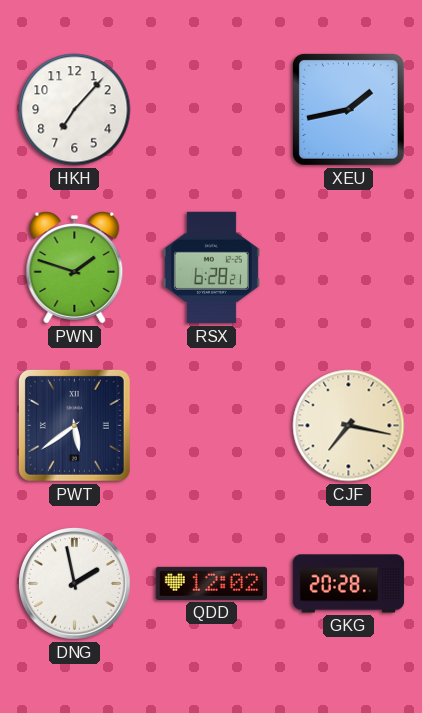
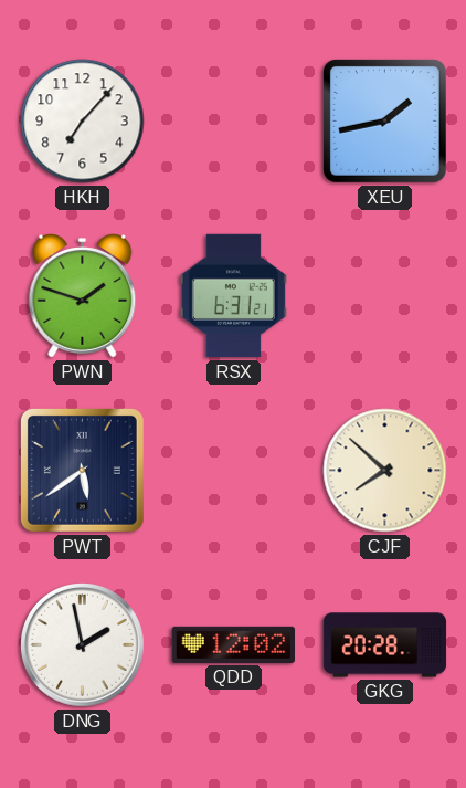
RSX: 6:28 -> 6:31 (233, 296)
CJF: 7:17 -> 7:52 (385, 471)
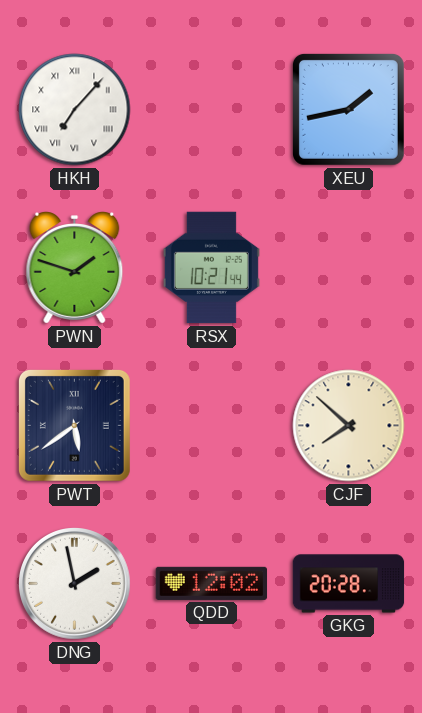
HKH numerals: Arabic -> Roman (75, 110)
RSX: 6:31 -> 10:21 (211, 268)
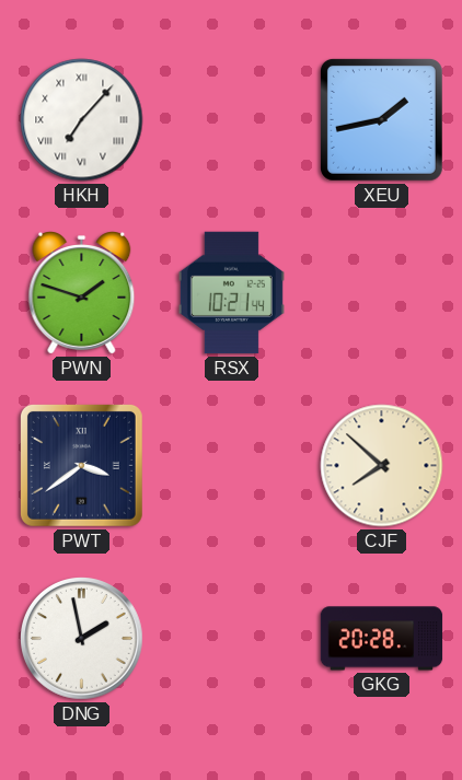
PWT: 5:39 -> 3:39 (81, 465)
QDD: 12:02 -> none (212, 583)
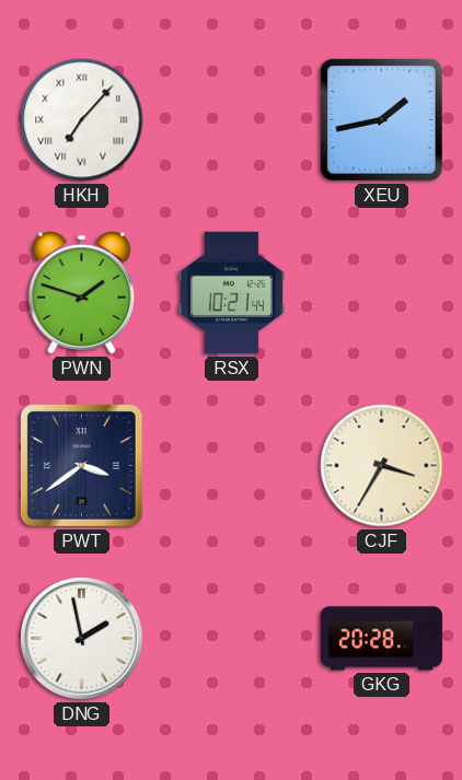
CJF: 7:52 -> 3:35 (382, 466)
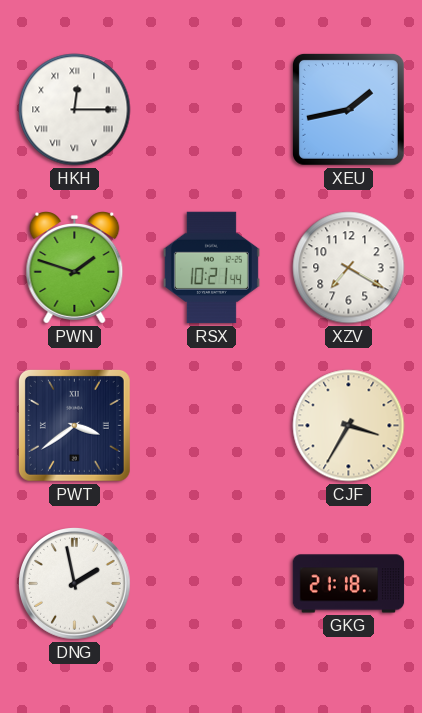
HKH: 7:07 -> 12:15 (75, 110)
XZV: none -> 7:20 (349, 268)
GKG: 20:28 -> 21:18 (349, 584)
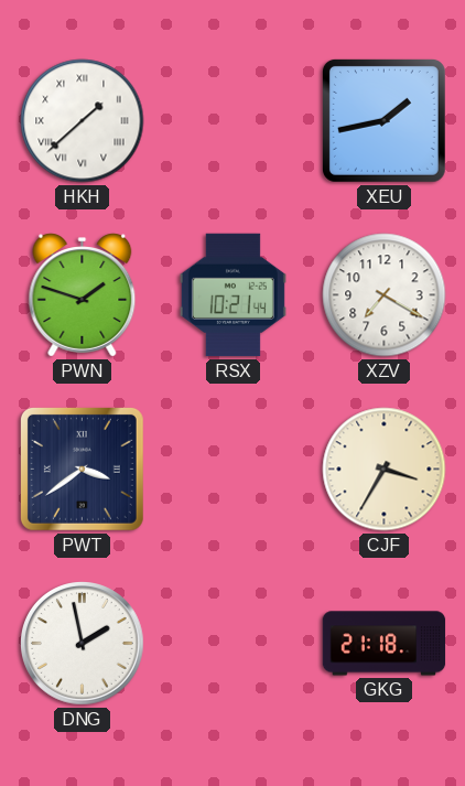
HKH: 12:15 -> 1:38 (83, 121)
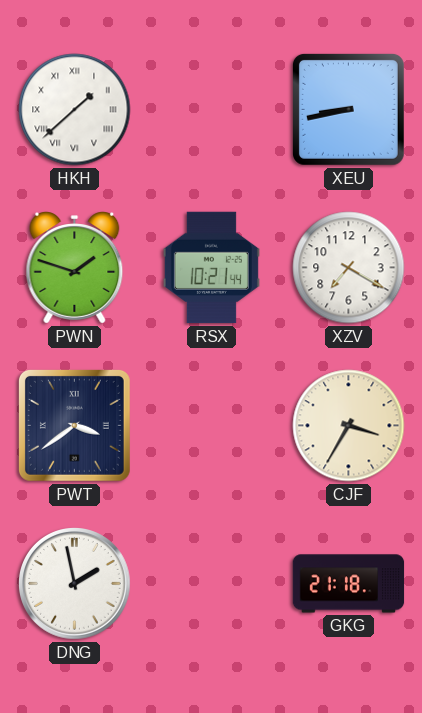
XEU: 1:43 -> 8:43 (348, 109)
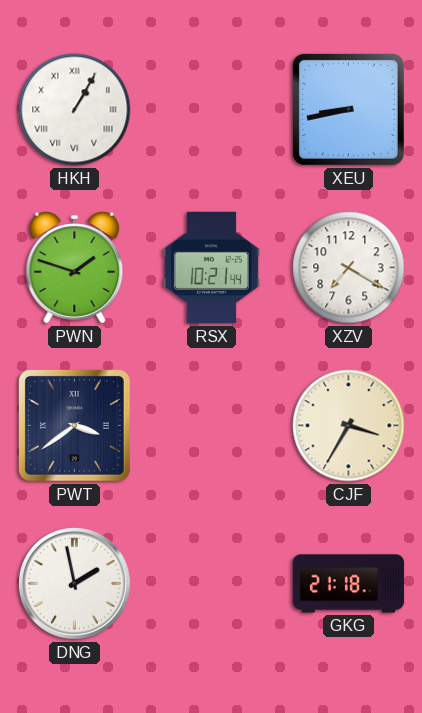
HKH: 1:38 -> 1:05 (75, 110)
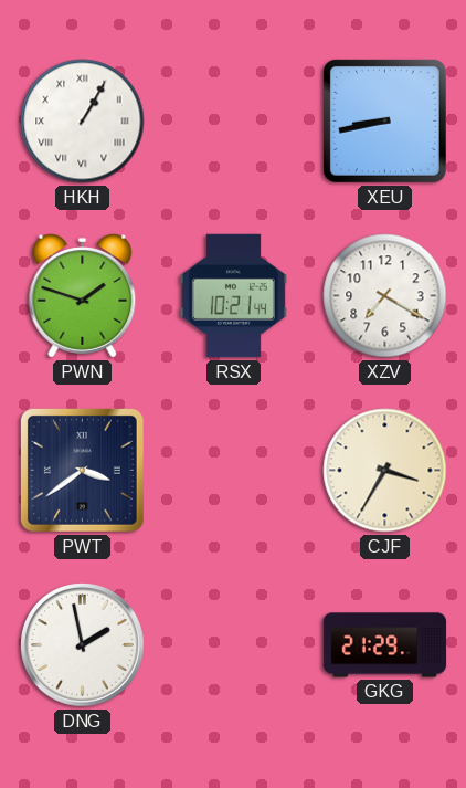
GKG: 21:18 -> 21:29 (385, 645)
